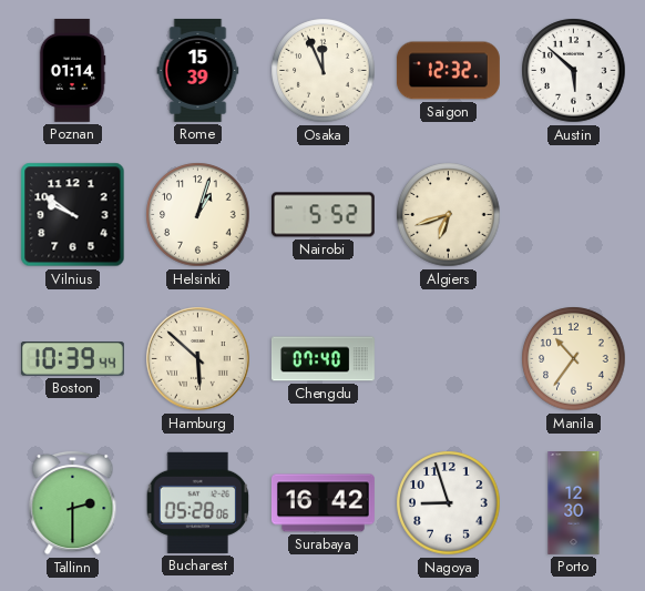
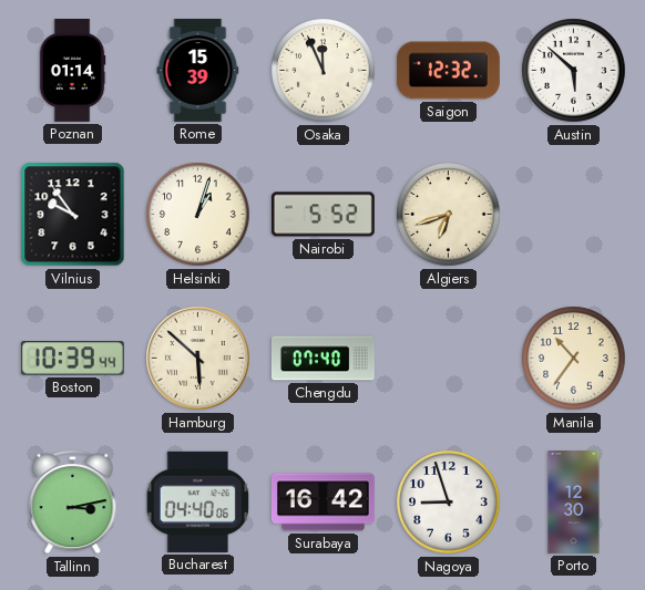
Vilnius: 9:51 -> 9:54 (73, 215)
Tallinn: 2:30 -> 3:13 (73, 501)
Bucharest: 05:28 -> 04:40 (198, 501)
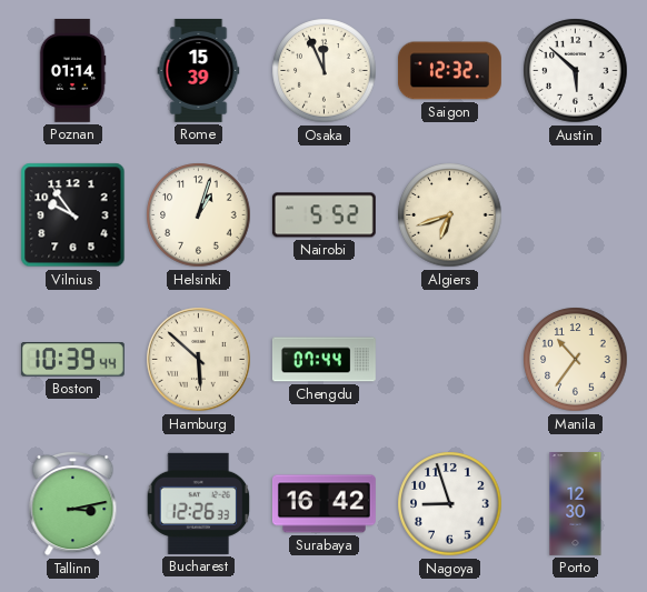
Chengdu: 07:40 -> 07:44 (323, 360)
Bucharest: 04:40 -> 12:26 (199, 503)
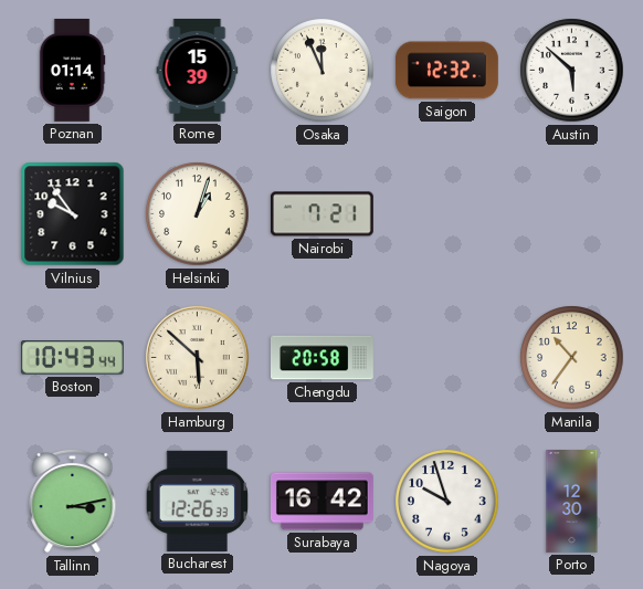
Nairobi: 5:52 -> 7:21 (321, 214)
Algiers: 6:42 -> none (450, 215)
Boston: 10:39 -> 10:43 (72, 358)
Chengdu: 07:44 -> 20:58 (321, 358)
Nagoya: 8:57 -> 9:57 (447, 502)
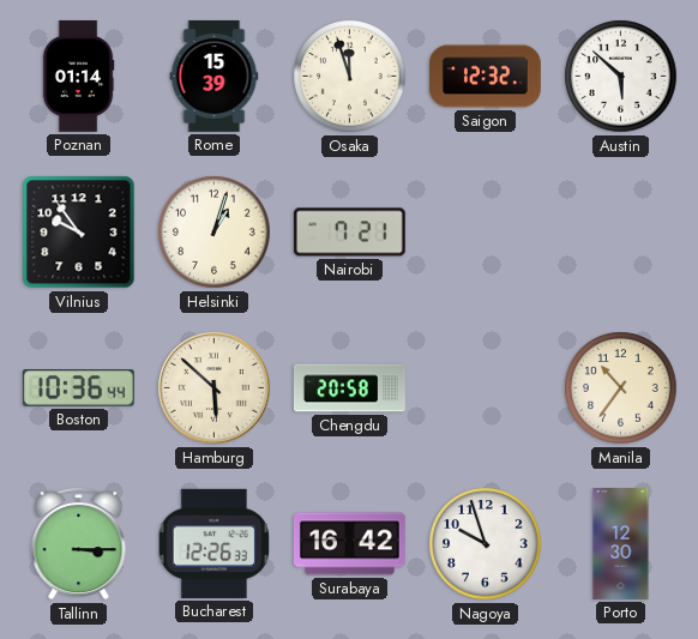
Osaka: 11:56 -> 11:57 (350, 77)
Boston: 10:43 -> 10:36 (78, 388)
Tallinn: 3:13 -> 3:15 (79, 543)
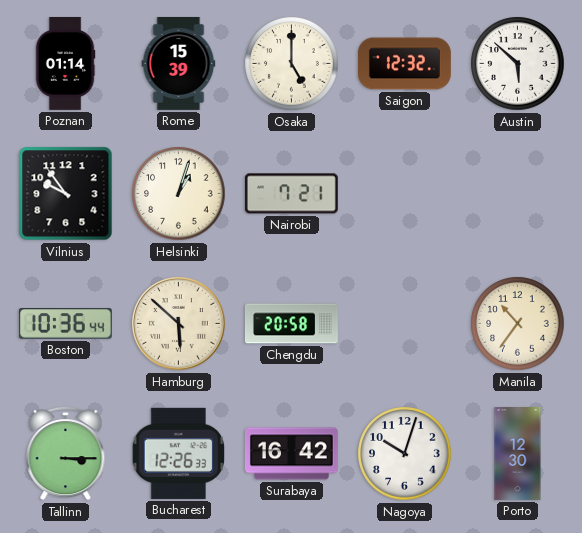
Osaka: 11:57 -> 5:00 (292, 64)
Nagoya: 9:57 -> 10:03 (405, 454)
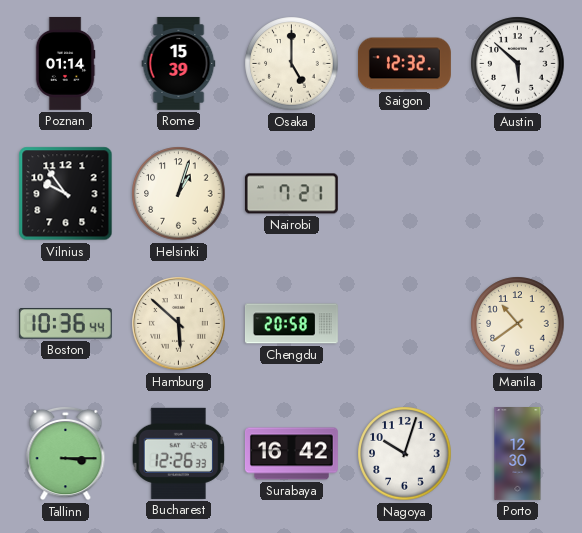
Manila: 10:36 -> 10:39 (518, 324)
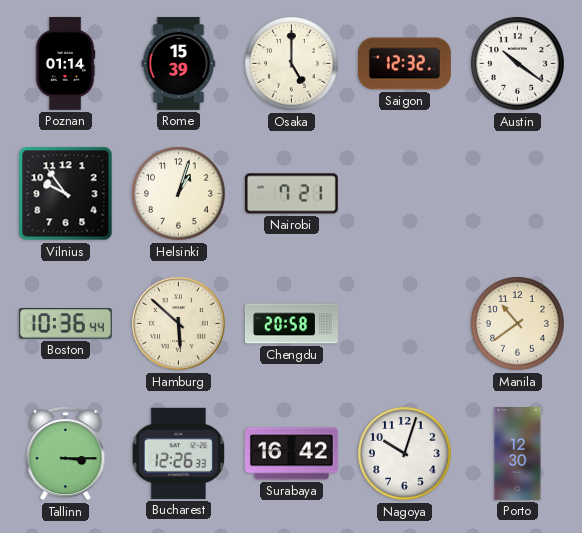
Austin: 5:52 -> 10:21 (518, 64)
